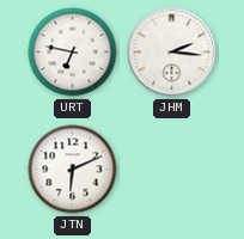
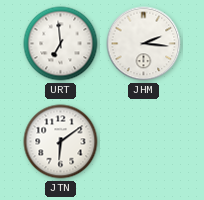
URT: 6:47 -> 6:59 (61, 44)
JTN: 6:11 -> 6:09 (61, 142)
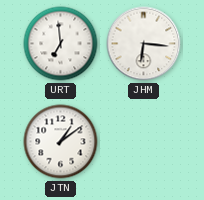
JHM: 2:16 -> 6:16 (144, 44)
JTN: 6:09 -> 1:09 (61, 142)
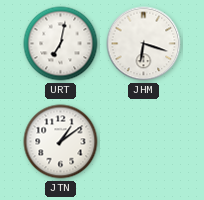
URT: 6:59 -> 7:02 (61, 44)
JHM: 6:16 -> 6:18 (144, 44)
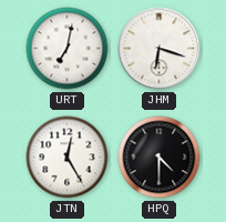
JTN: 1:09 -> 12:25 (68, 158)
HPQ: none -> 4:30 (160, 158)
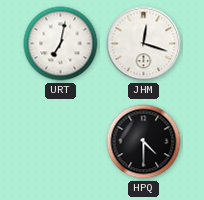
JHM: 6:18 -> 12:18 (144, 44)
JTN: 12:25 -> none (68, 158)
